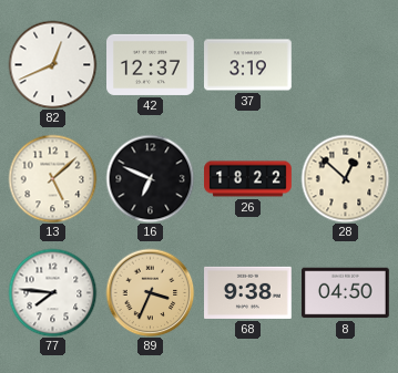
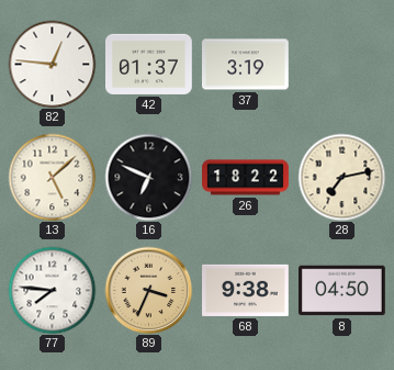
82: 12:41 -> 12:46 (52, 64)
42: 12:37 -> 01:37 (149, 64)
28: 12:52 -> 7:13 (341, 177)
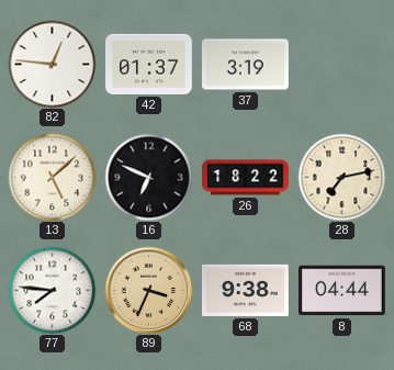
8: 04:50 -> 04:44 (342, 291)
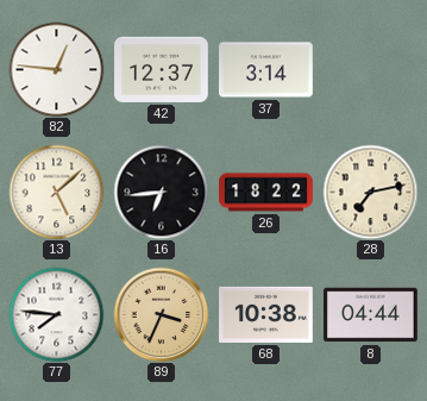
42: 01:37 -> 12:37 (162, 69)
37: 3:19 -> 3:14 (266, 70)
16: 6:49 -> 6:44 (161, 192)
68: 9:38 -> 10:38 (266, 314)
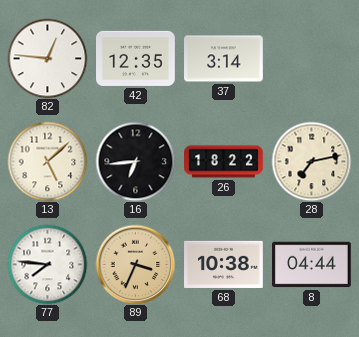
42: 12:37 -> 12:35 (136, 58)
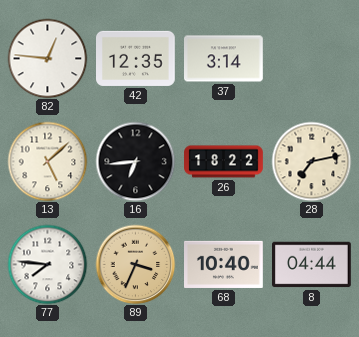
68: 10:38 -> 10:40 (224, 264)
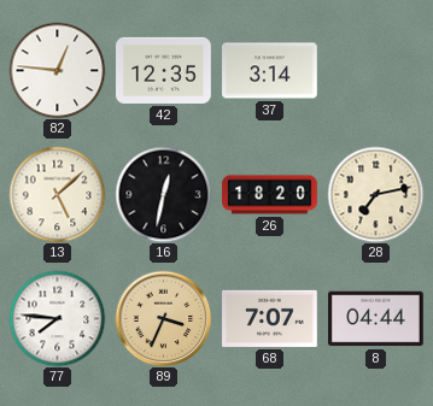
16: 6:44 -> 12:32 (163, 194)
26: 18:22 -> 18:20 (270, 195)
68: 10:40 -> 7:07 (270, 318)
